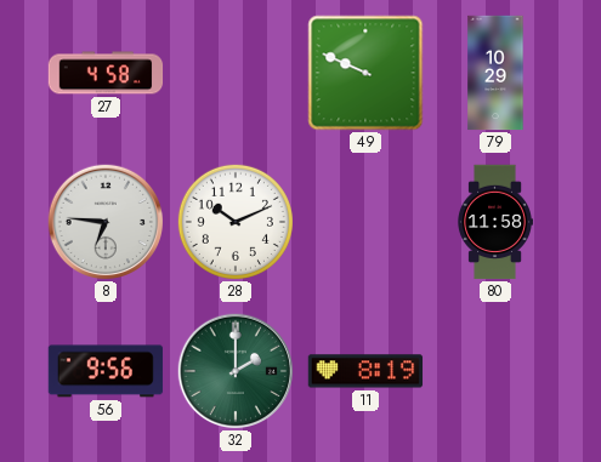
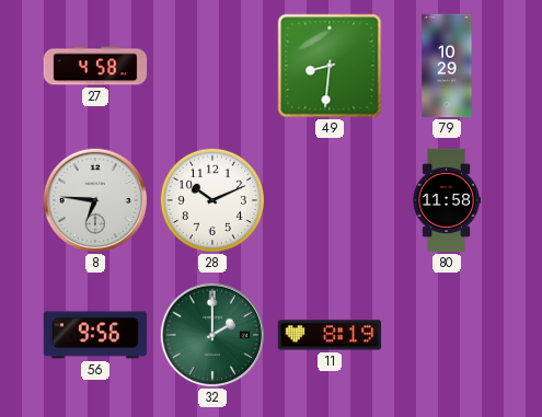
49: 9:49 -> 8:31 (330, 66)
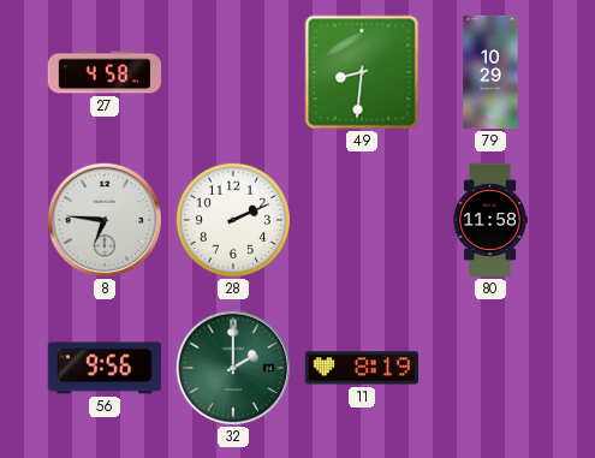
28: 10:11 -> 2:11 (233, 220)
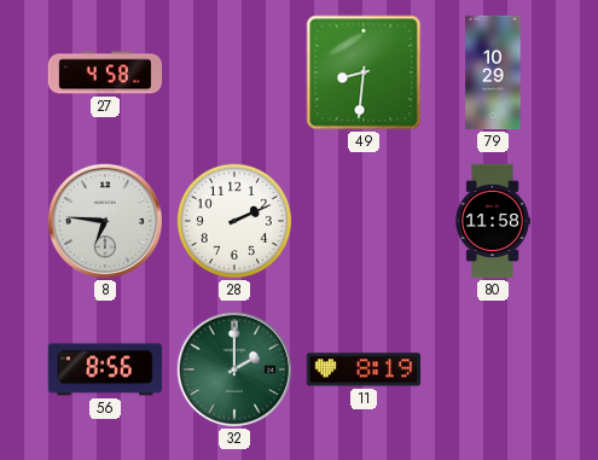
56: 9:56 -> 8:56 (105, 369)
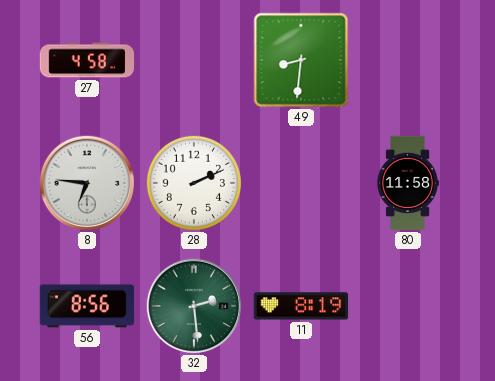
79: 10:29 -> none (493, 72)
32: 2:00 -> 2:29 (193, 305)
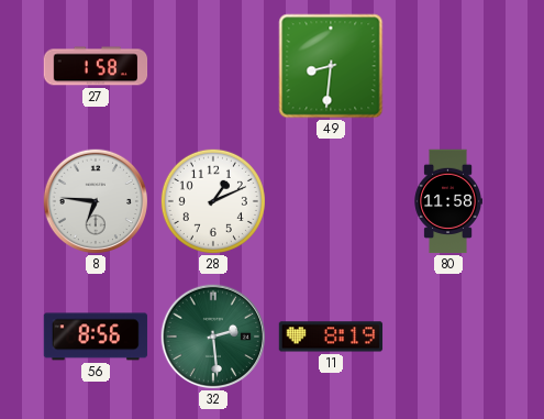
27: 4:58 -> 1:58 (96, 66)
28: 2:11 -> 1:11 (213, 201)
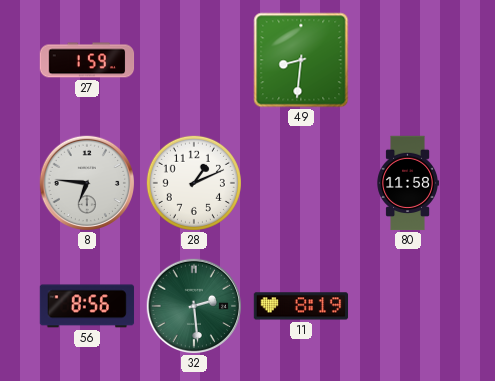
27: 1:58 -> 1:59 (87, 60)
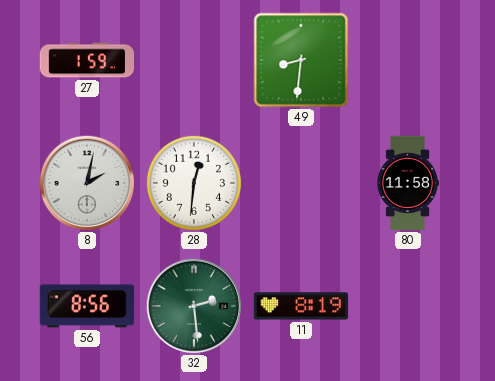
8: 6:46 -> 2:02 (86, 182)
28: 1:11 -> 12:31 (194, 183)
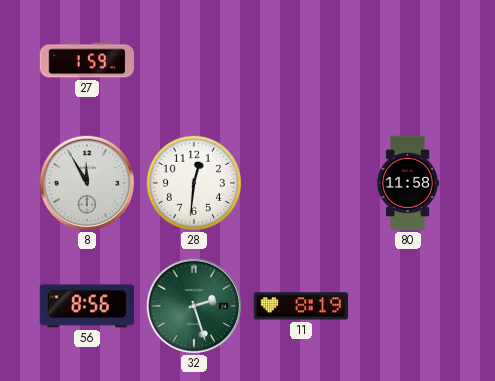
49: 8:31 -> none (301, 60)
8: 2:02 -> 11:55 (86, 182)
32: 2:29 -> 2:27 (193, 305)
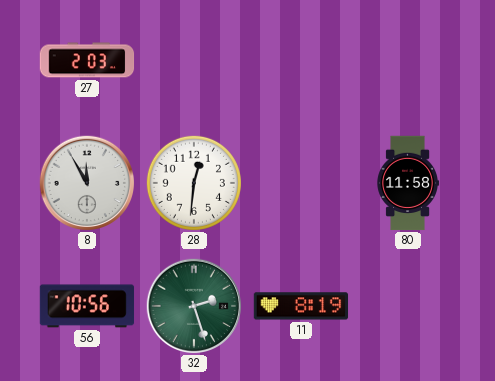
27: 1:59 -> 2:03 (87, 60)
56: 8:56 -> 10:56 (87, 306)
